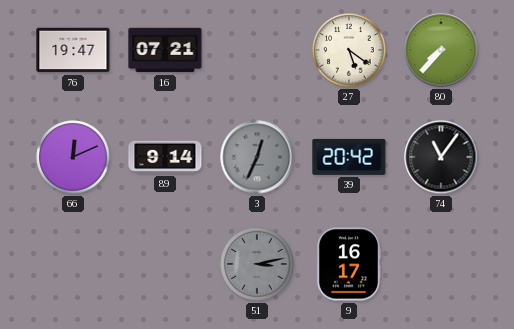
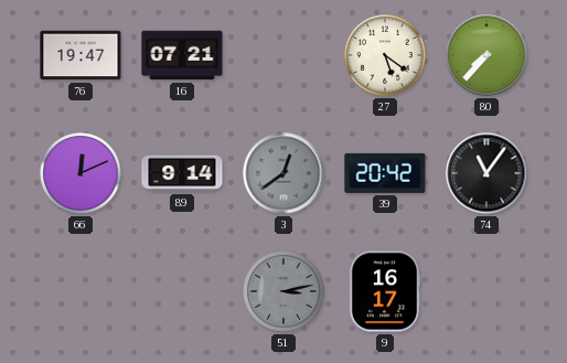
3: 12:34 -> 12:39 (283, 173)
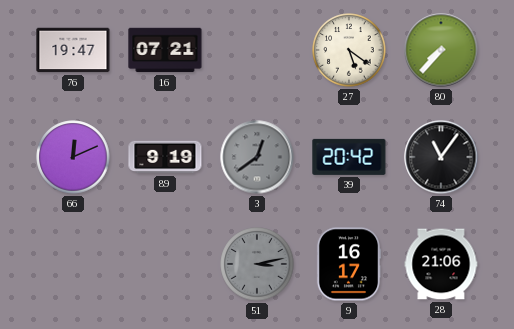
89: 9:14 -> 9:19 (165, 157)
28: none -> 21:06 (441, 264)
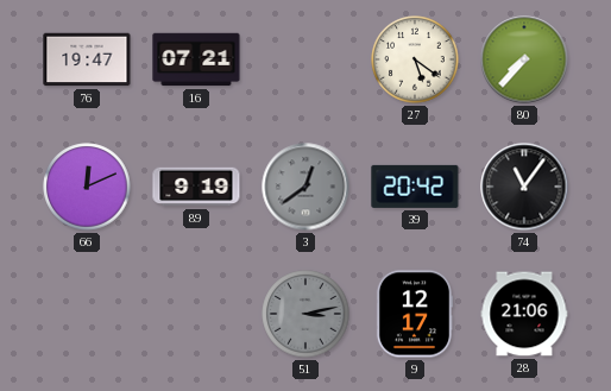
9: 16:17 -> 12:17 (415, 314)
